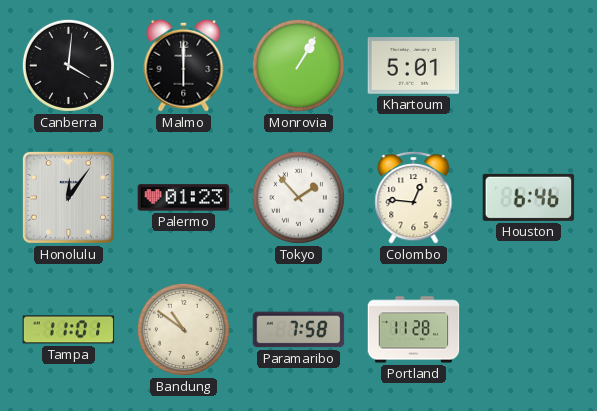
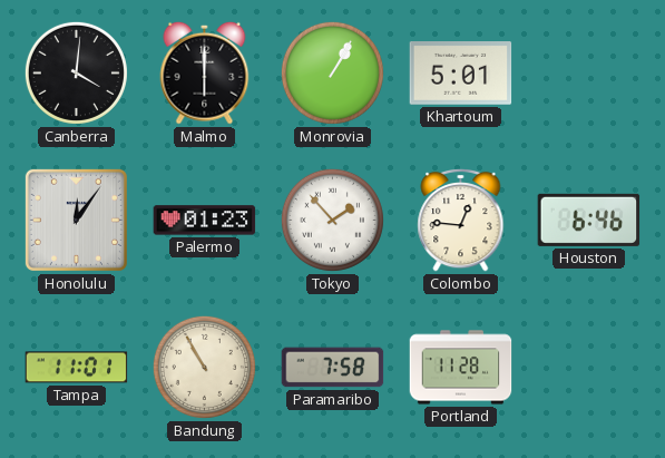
Bandung: 10:51 -> 10:55 (204, 367)
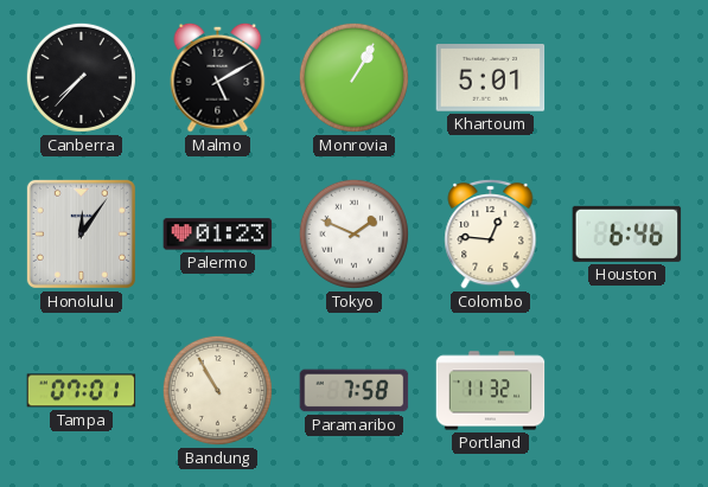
Canberra: 4:01 -> 7:37 (81, 77)
Malmo: 6:00 -> 5:10 (218, 77)
Tokyo: 1:53 -> 1:49 (353, 233)
Tampa: 11:01 -> 07:01 (82, 391)
Portland: 11:28 -> 11:32 (491, 391)
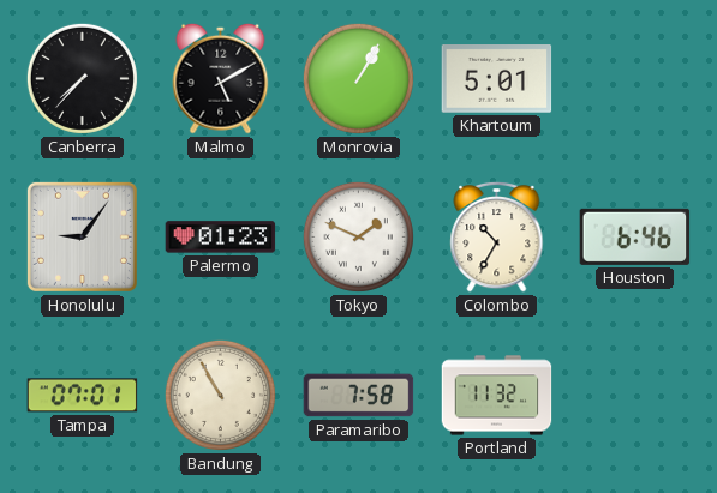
Honolulu: 12:06 -> 9:06 (82, 236)
Colombo: 12:46 -> 10:35 (497, 236)
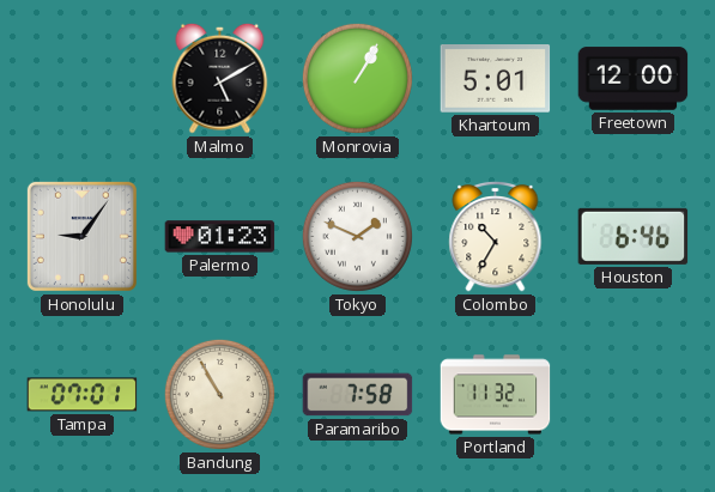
Canberra: 7:37 -> none (82, 78)
Freetown: none -> 12:00 (634, 79)
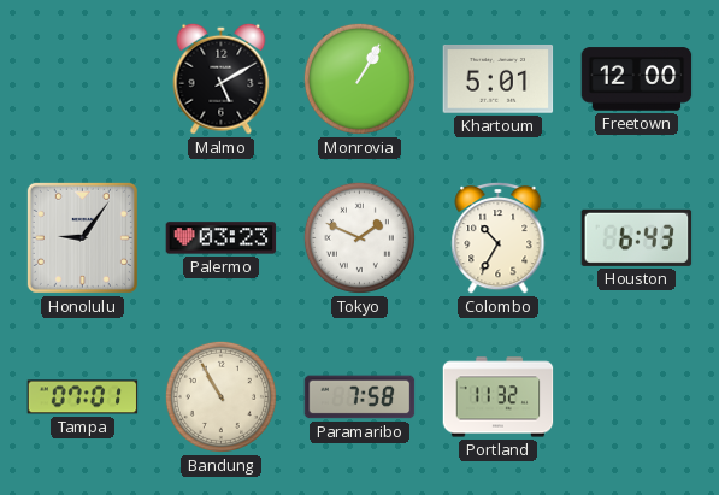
Palermo: 01:23 -> 03:23 (222, 238)
Houston: 6:46 -> 6:43 (637, 237)
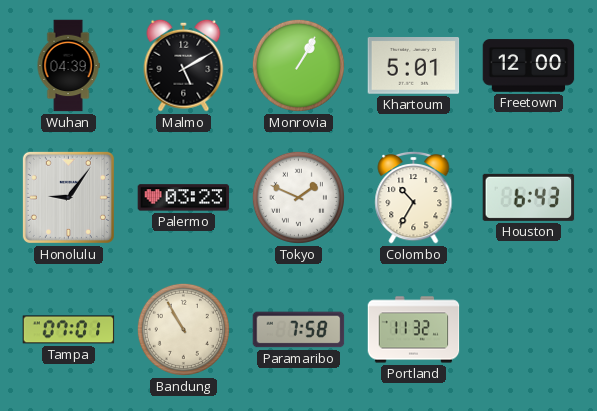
Wuhan: none -> 04:39 (68, 66)
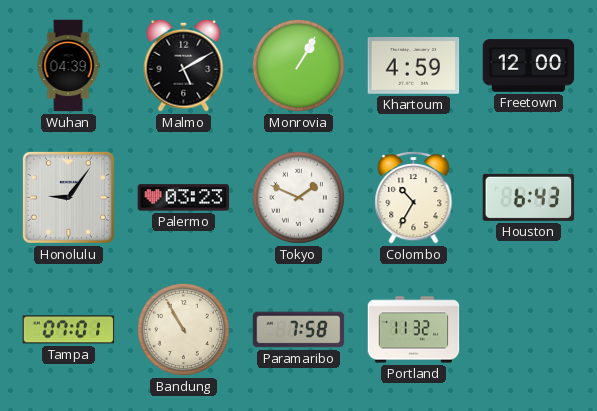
Khartoum: 5:01 -> 4:59 (414, 66)
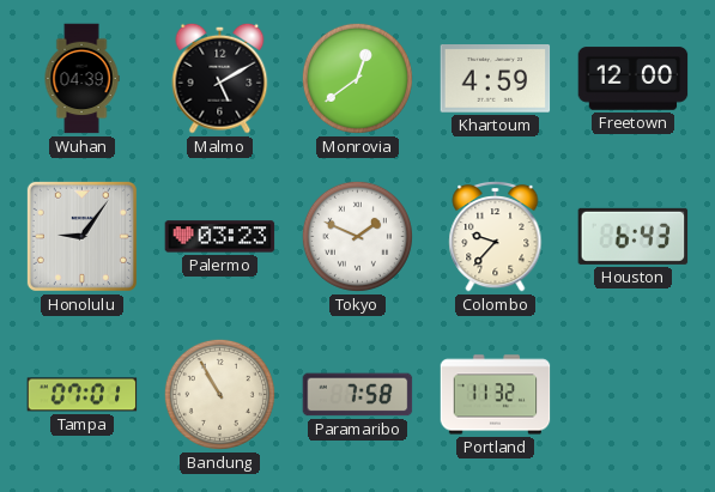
Monrovia: 1:05 -> 12:39 (357, 78)
Colombo: 10:35 -> 9:37 (496, 236)
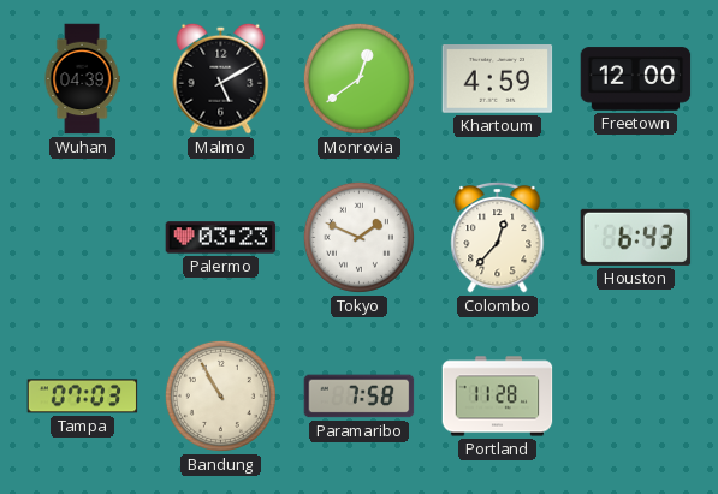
Honolulu: 9:06 -> none (81, 236)
Colombo: 9:37 -> 12:37 (498, 237)
Tampa: 07:01 -> 07:03 (83, 397)
Portland: 11:32 -> 11:28 (498, 397)
